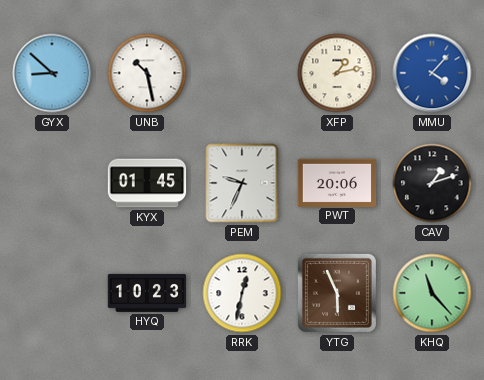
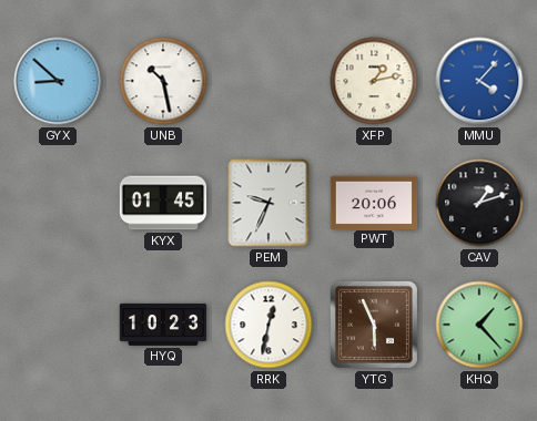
KHQ: 11:23 -> 1:23 (479, 325)
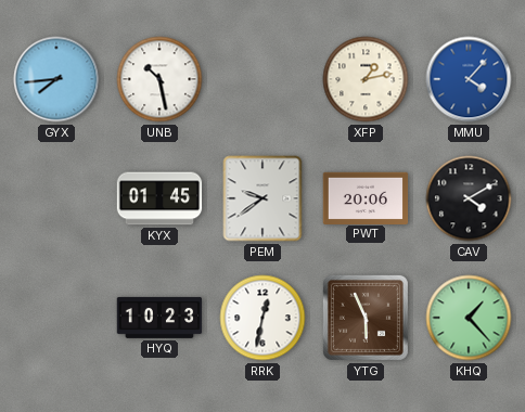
GYX: 8:52 -> 7:44 (56, 79)
PEM: 9:34 -> 9:39 (262, 198)
CAV: 1:12 -> 4:10 (469, 198)
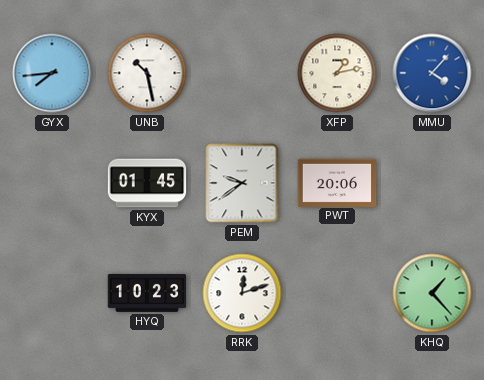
CAV: 4:10 -> none (469, 198)
RRK: 12:32 -> 12:12 (242, 293)
YTG: 5:56 -> none (366, 318)
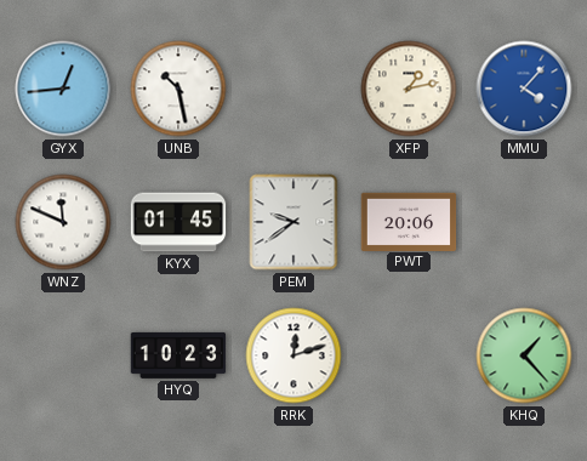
GYX: 7:44 -> 12:44 (63, 89)
WNZ: none -> 11:49 (63, 222)
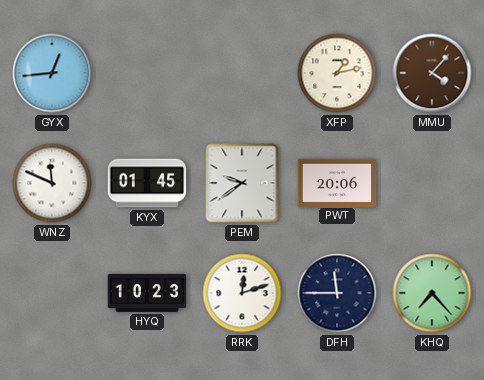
UNB: 10:28 -> none (178, 89)
MMU dial: blue -> brown (432, 73)
DFH: none -> 11:45 (337, 293)
KHQ: 1:23 -> 7:23 (432, 293)
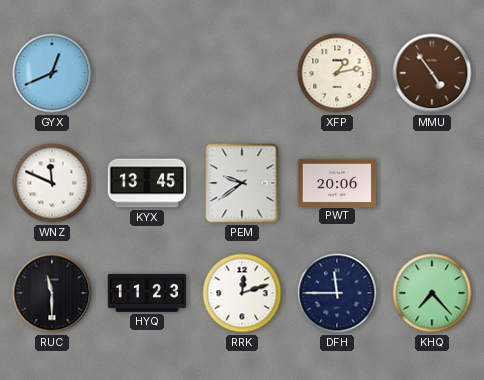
GYX: 12:44 -> 12:41 (52, 73)
MMU: 4:07 -> 4:54 (432, 73)
KYX: 01:45 -> 13:45 (147, 183)
RUC: none -> 11:30 (52, 293)
HYQ: 10:23 -> 11:23 (147, 293)
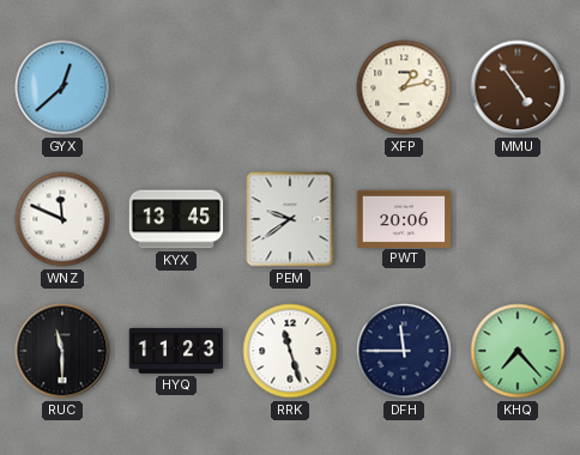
GYX: 12:41 -> 12:38 (62, 87)
RRK: 12:12 -> 11:27 (290, 351)
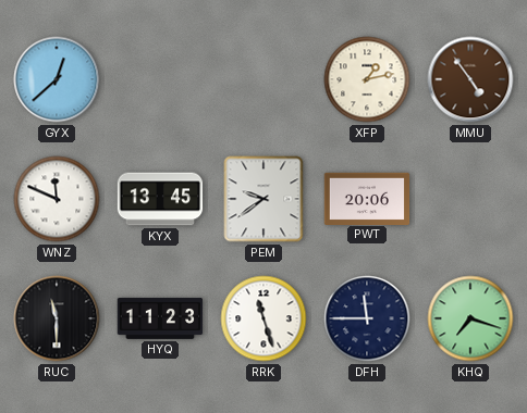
KHQ: 7:23 -> 7:18 (470, 318)
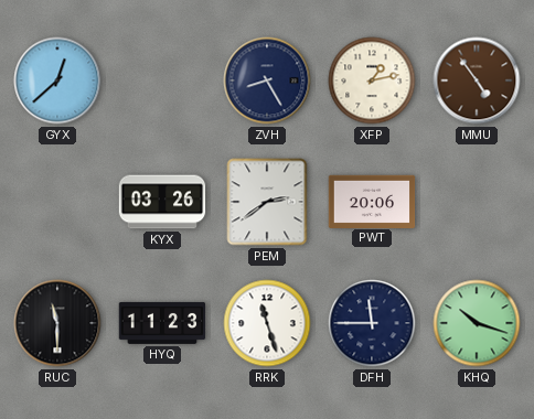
ZVH: none -> 8:25 (267, 80)
WNZ: 11:49 -> none (57, 199)
KYX: 13:45 -> 03:26 (162, 202)
PEM: 9:39 -> 2:39 (267, 202)
KHQ: 7:18 -> 10:18 (477, 323)
